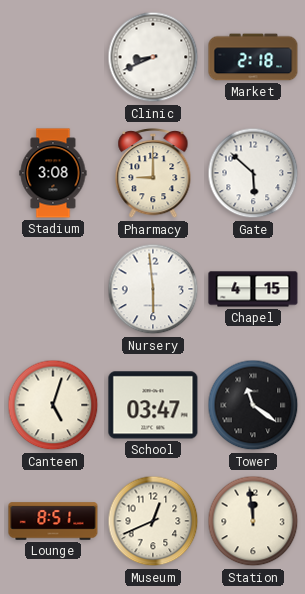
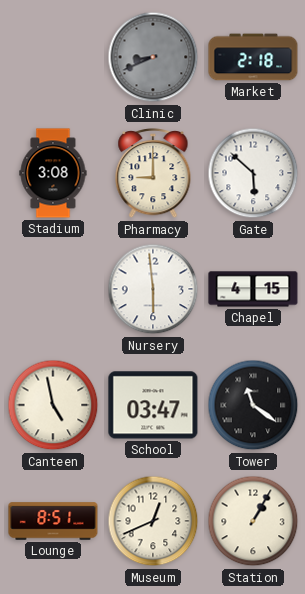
Clinic dial: white -> grey (153, 57)
Canteen: 5:03 -> 4:58 (53, 405)
Station: 11:59 -> 1:05 (253, 521)
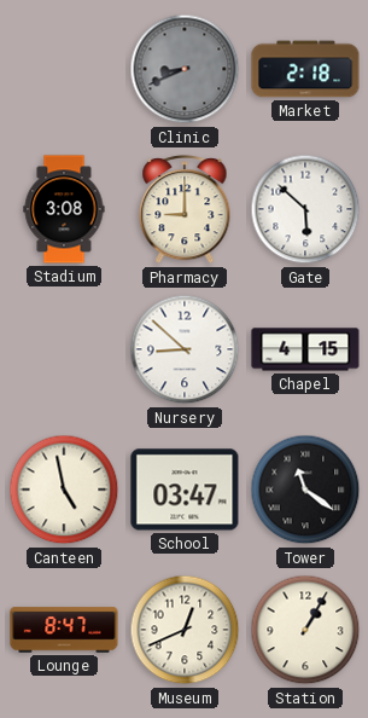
Nursery: 5:59 -> 8:52 (185, 349)
Lounge: 8:51 -> 8:47 (64, 630)
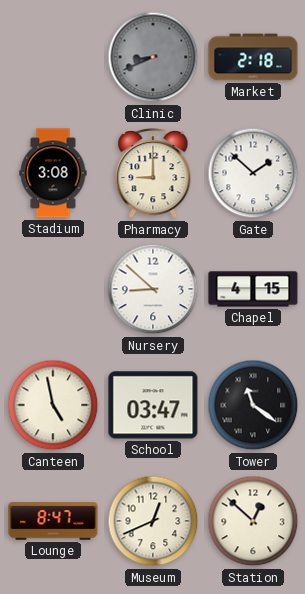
Gate: 5:52 -> 1:52 (253, 173)
Station: 1:05 -> 12:52 (253, 521)
